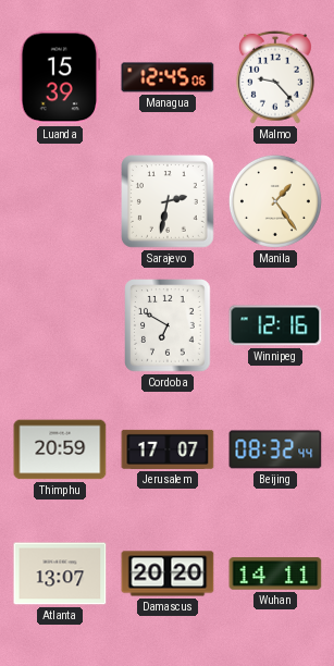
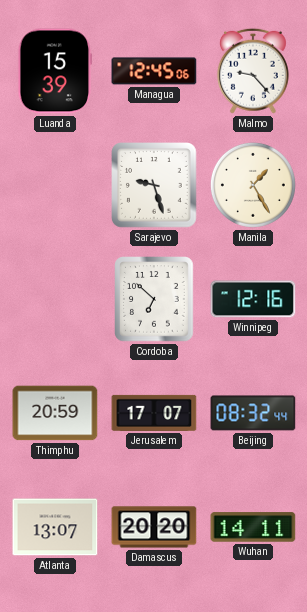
Sarajevo: 2:32 -> 9:27 (155, 186)
Manila: 1:24 -> 1:25 (253, 185)
Cordoba: 6:50 -> 6:52 (155, 299)
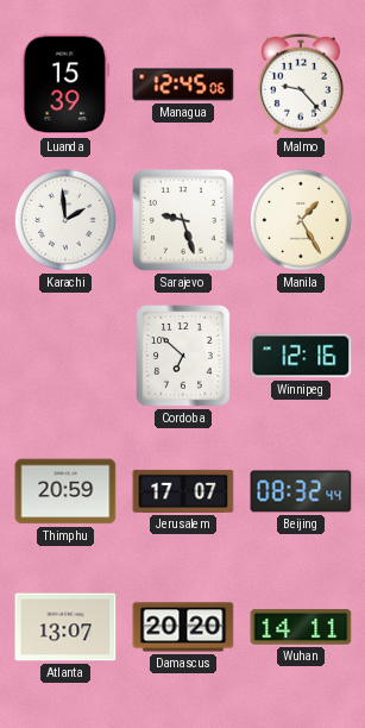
Karachi: none -> 1:59 (65, 220)
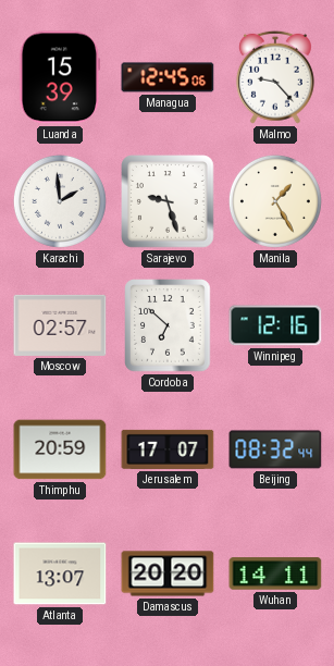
Moscow: none -> 02:57 (60, 325)
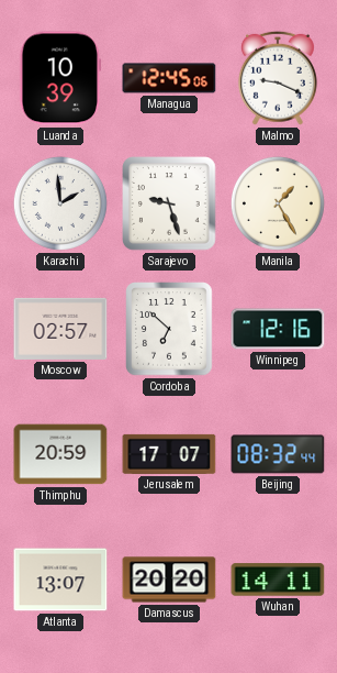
Luanda: 15:39 -> 10:39 (60, 78)
Malmo: 9:23 -> 9:19 (278, 78)
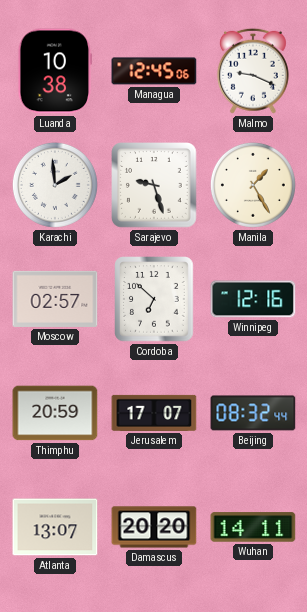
Luanda: 10:39 -> 10:38 (55, 71)
